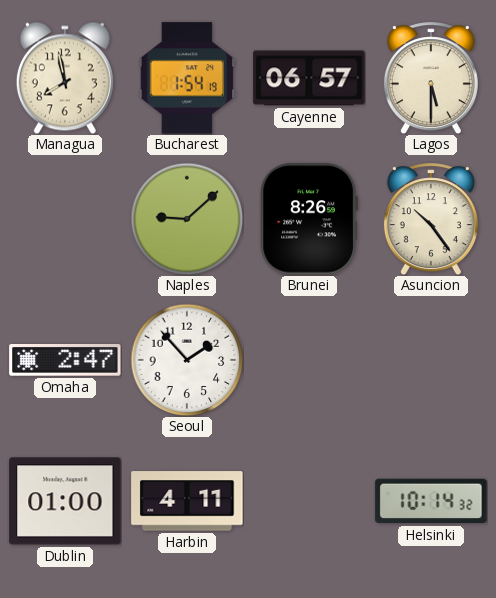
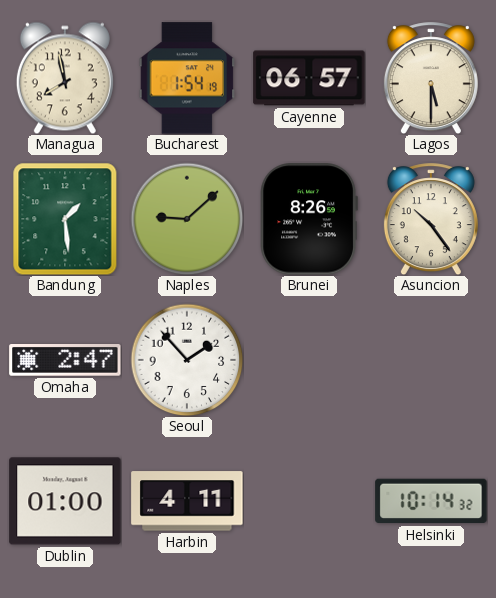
Bandung: none -> 1:29 (65, 219)
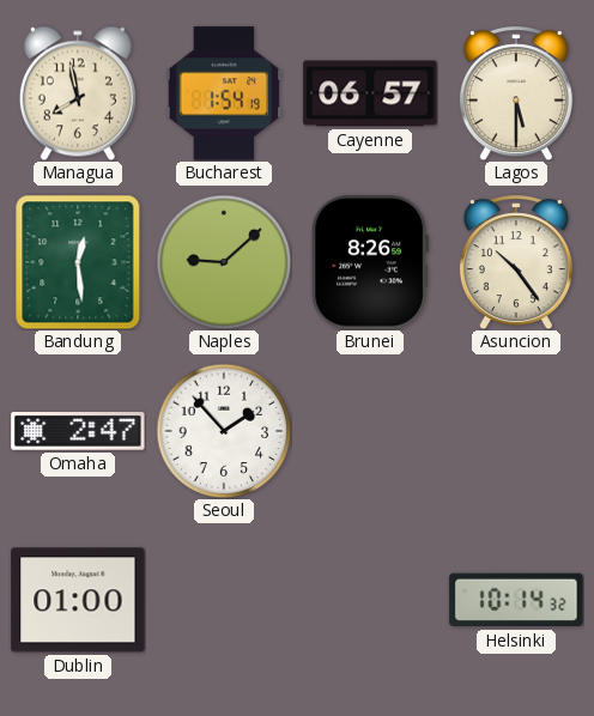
Bandung: 1:29 -> 12:29 (78, 262)
Harbin: 4:11 -> none (187, 501)
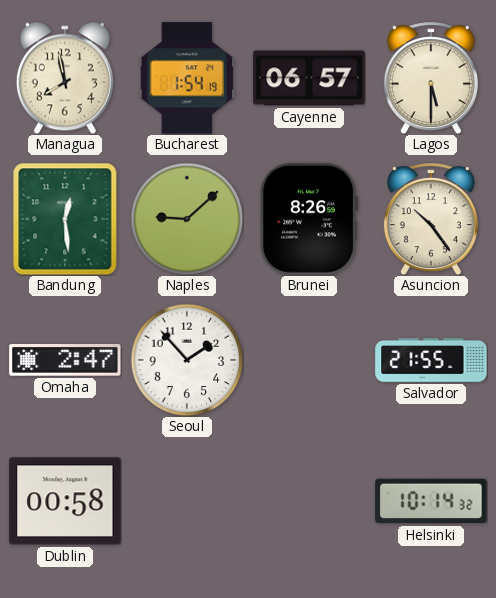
Salvador: none -> 21:55 (431, 360)
Dublin: 01:00 -> 00:58 (65, 501)
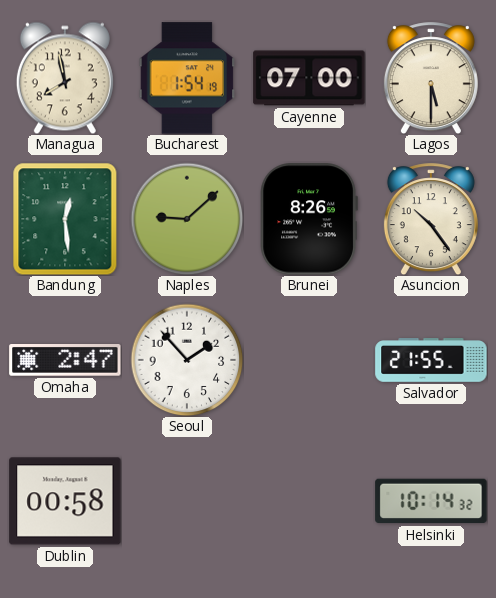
Cayenne: 06:57 -> 07:00 (309, 78)
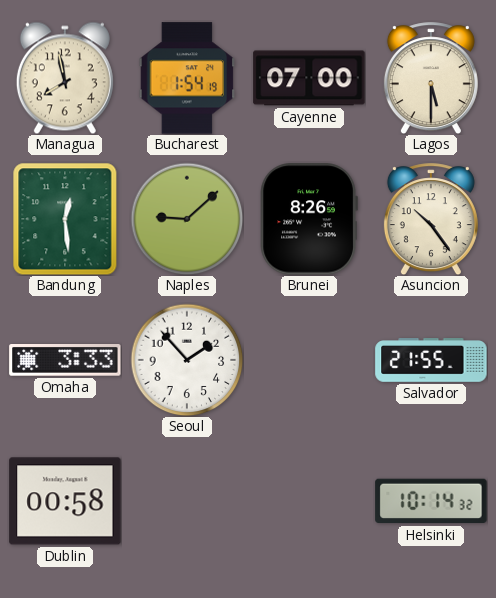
Omaha: 2:47 -> 3:33 (65, 360)
